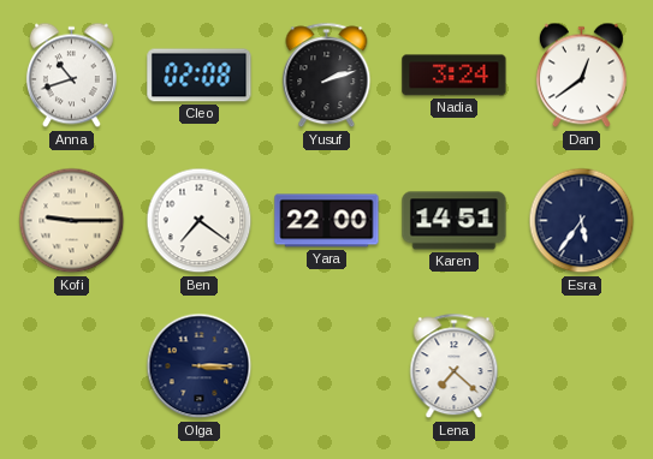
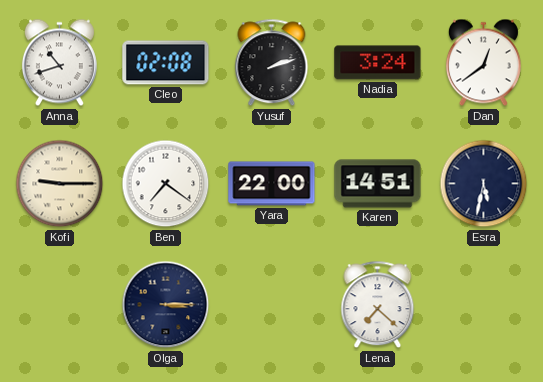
Esra: 5:36 -> 5:32 (484, 184)
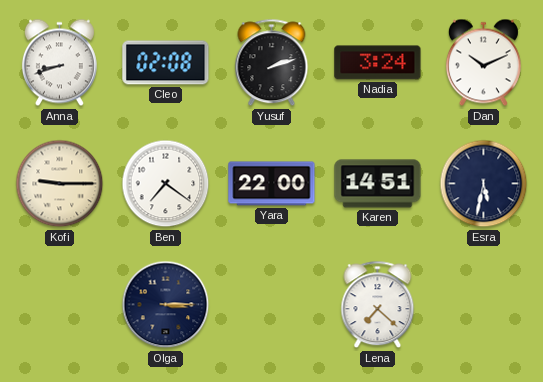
Anna: 10:42 -> 8:42 (59, 63)
Dan: 12:39 -> 10:11 (483, 63)
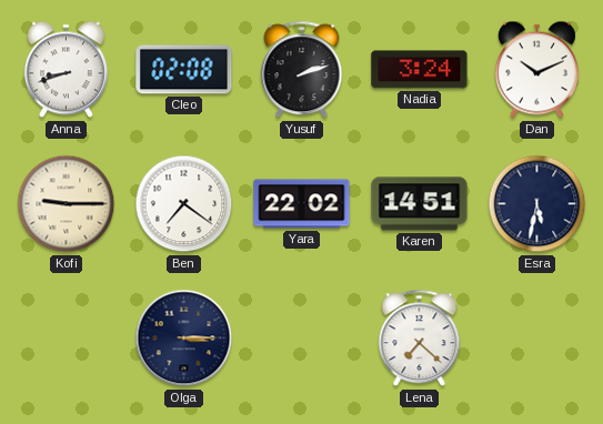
Yara: 22:00 -> 22:02 (302, 204)
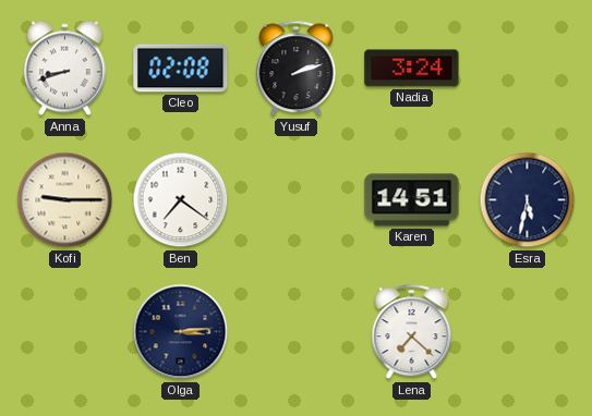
Dan: 10:11 -> none (536, 70)
Yara: 22:02 -> none (302, 204)
Olga: 3:15 -> 3:14 (181, 332)
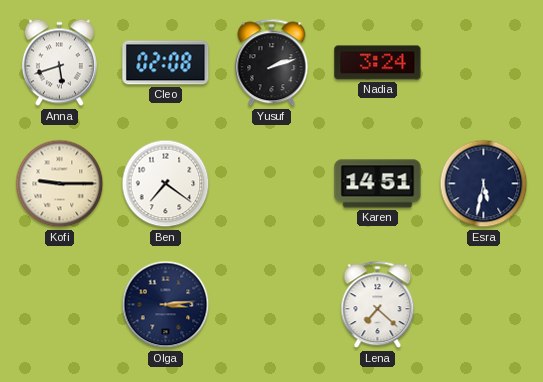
Anna: 8:42 -> 5:42 (59, 63)
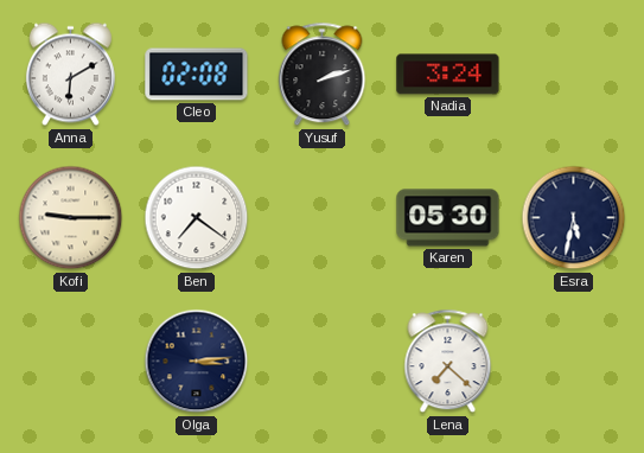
Anna: 5:42 -> 6:10 (70, 75)
Karen: 14:51 -> 05:30 (448, 218)
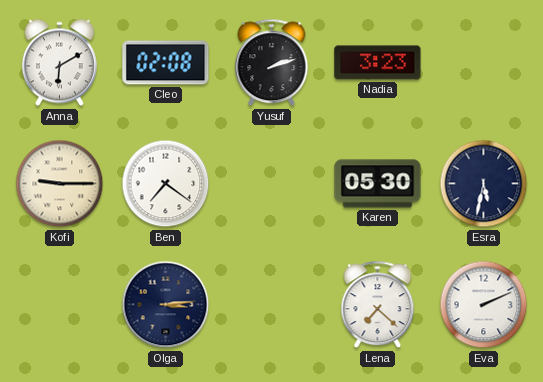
Nadia: 3:24 -> 3:23 (378, 63)
Eva: none -> 2:11 (484, 305)
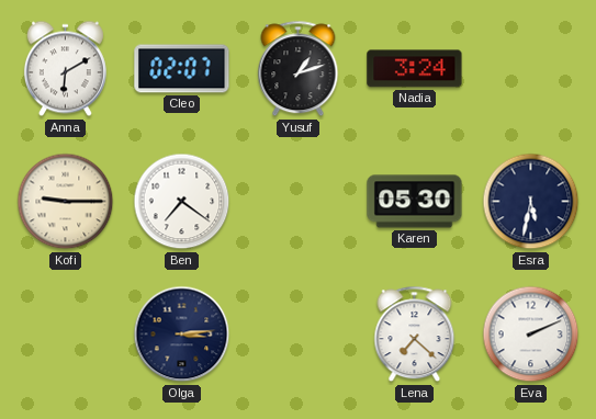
Cleo: 02:08 -> 02:07 (182, 69)
Yusuf: 2:12 -> 1:12 (299, 69)
Nadia: 3:23 -> 3:24 (415, 69)
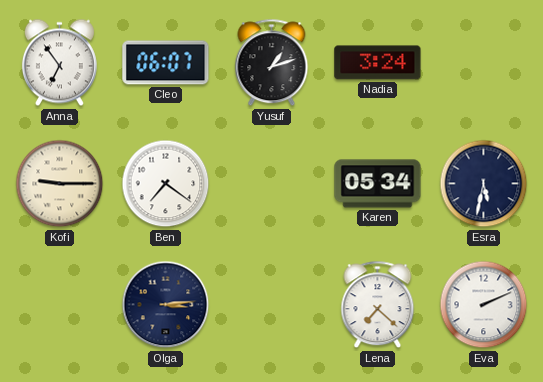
Anna: 6:10 -> 6:54 (59, 63)
Cleo: 02:07 -> 06:07 (166, 63)
Karen: 05:30 -> 05:34 (378, 184)
